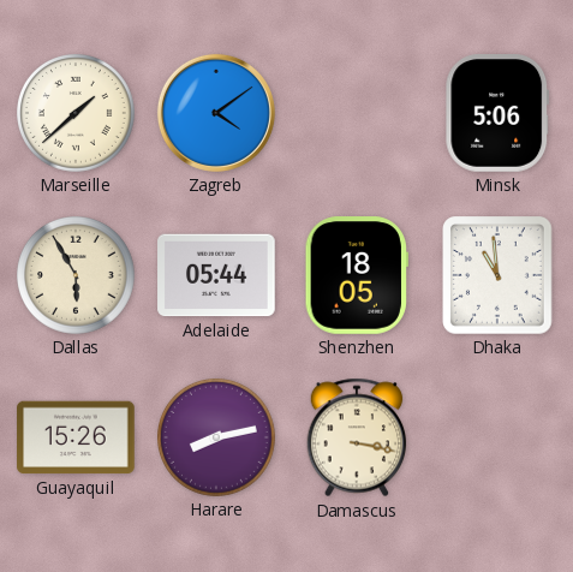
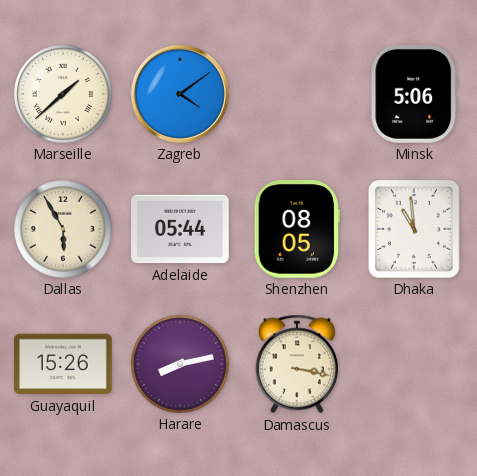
Shenzhen: 18:05 -> 08:05 (297, 229)
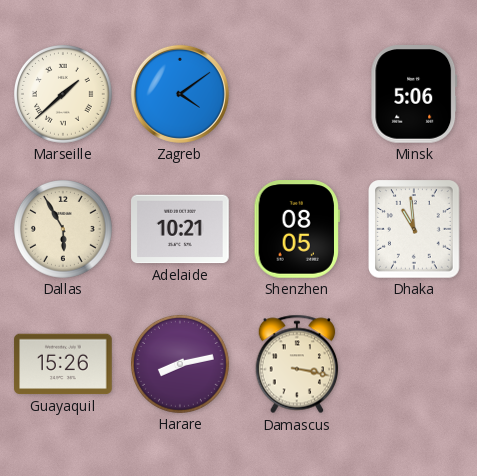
Adelaide: 05:44 -> 10:21 (180, 229)
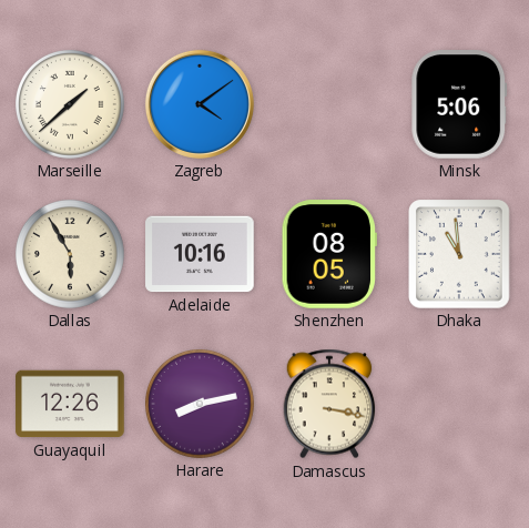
Adelaide: 10:21 -> 10:16 (200, 254)
Guayaquil: 15:26 -> 12:26 (70, 404)
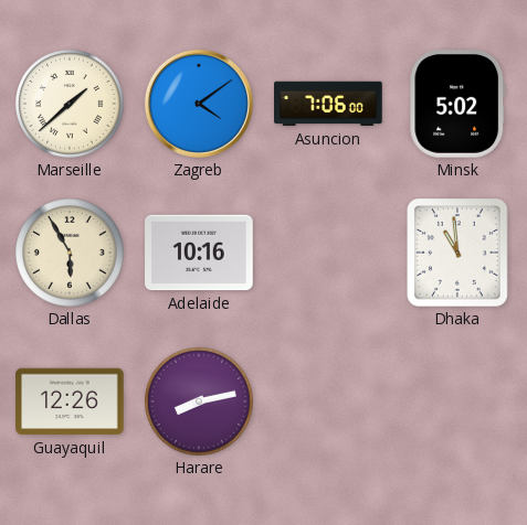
Asuncion: none -> 7:06 (328, 104)
Minsk: 5:06 -> 5:02 (457, 105)
Shenzhen: 08:05 -> none (329, 254)
Damascus: 3:17 -> none (329, 404)
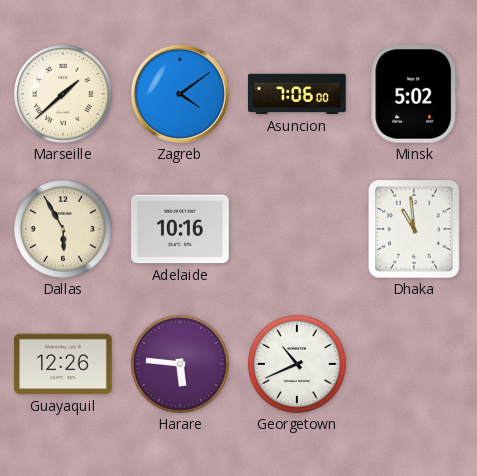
Harare: 8:13 -> 5:46 (181, 365)
Georgetown: none -> 10:41 (298, 365)
